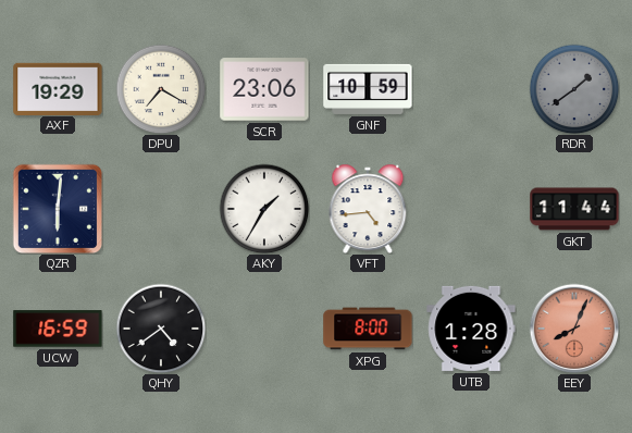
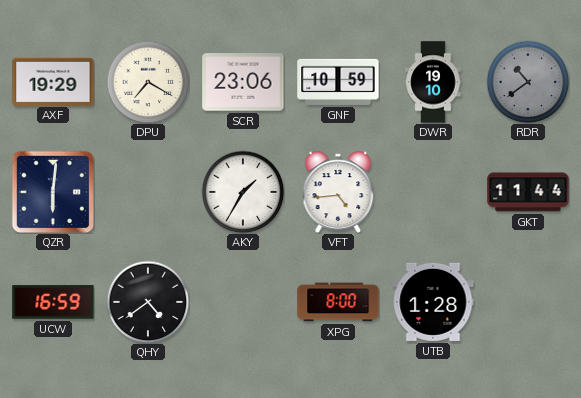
DWR: none -> 19:10 (433, 82)
RDR: 1:39 -> 10:39 (528, 82)
EEY: 8:04 -> none (574, 329)
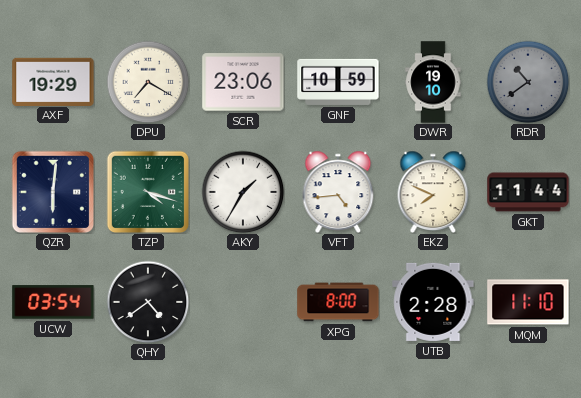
TZP: none -> 4:18 (147, 191)
EKZ: none -> 7:49 (433, 191)
UCW: 16:59 -> 03:54 (53, 302)
UTB: 1:28 -> 2:28 (433, 302)
MQM: none -> 11:10 (528, 302)
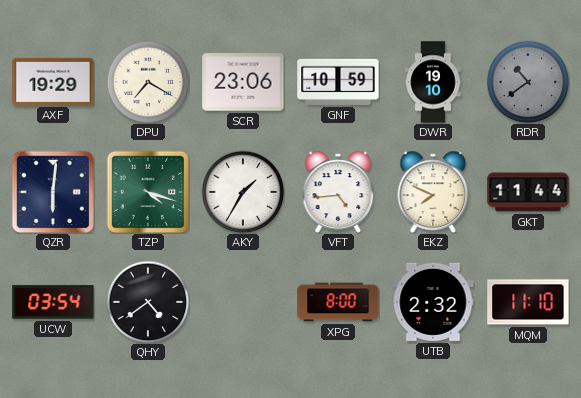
UTB: 2:28 -> 2:32 (433, 302)
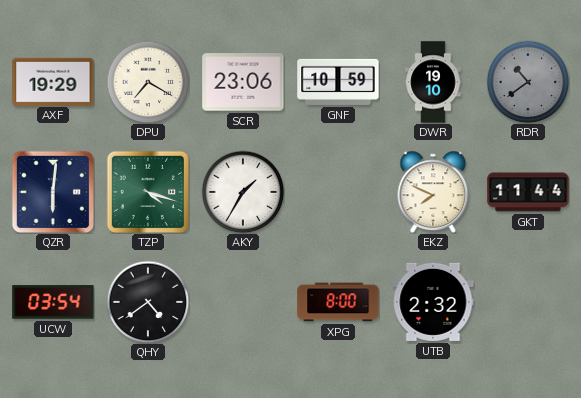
VFT: 4:44 -> none (338, 191)
MQM: 11:10 -> none (528, 302)
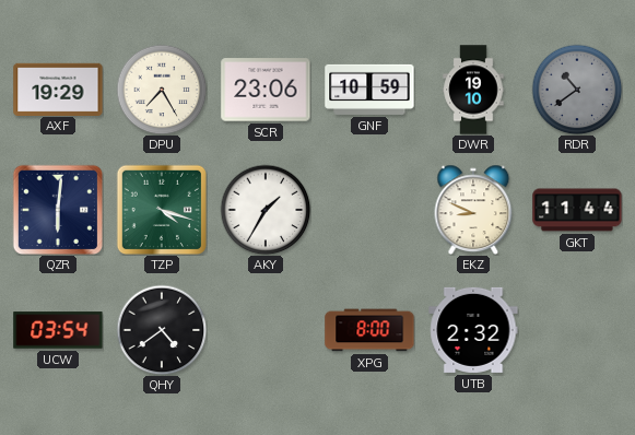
DPU: 7:20 -> 7:25 (162, 90)
EKZ: 7:49 -> 8:49 (473, 209)
